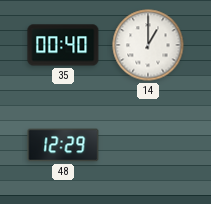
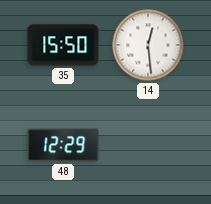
35: 00:40 -> 15:50 (63, 45)
14: 1:00 -> 12:29 (148, 45)
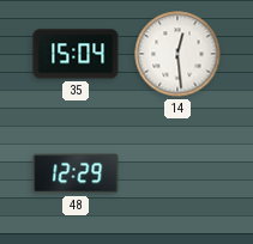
35: 15:50 -> 15:04 (76, 54)
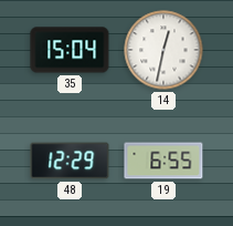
14: 12:29 -> 12:32 (163, 50)
19: none -> 6:55 (163, 161)
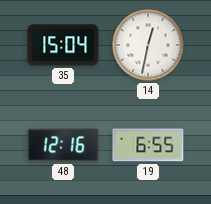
48: 12:29 -> 12:16 (63, 145)
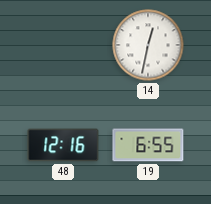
35: 15:04 -> none (63, 45)
